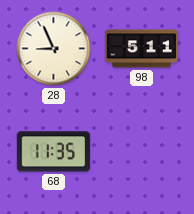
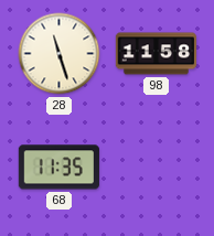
28: 8:56 -> 11:27 (60, 54)
98: 5:11 -> 11:58 (157, 54)
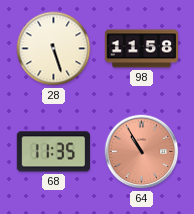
28: 11:27 -> 5:27 (54, 49)
64: none -> 10:55 (142, 152)
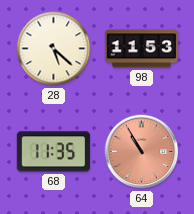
28: 5:27 -> 5:22 (54, 49)
98: 11:58 -> 11:53 (142, 49)
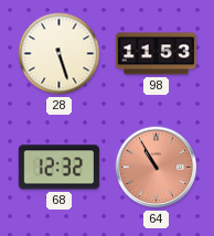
28: 5:22 -> 5:27 (60, 54)
68: 11:35 -> 12:32 (58, 168)
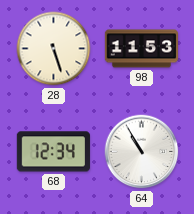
68: 12:32 -> 12:34 (53, 152)
64 dial: salmon -> white (142, 152)
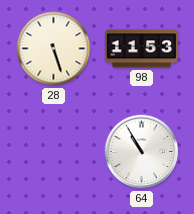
68: 12:34 -> none (53, 152)
